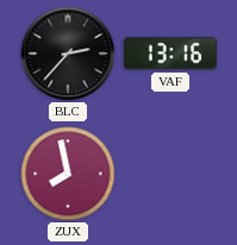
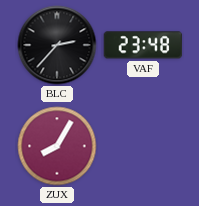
VAF: 13:16 -> 23:48 (143, 45)
ZUX: 7:58 -> 8:05 (57, 146)
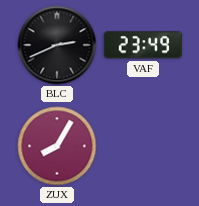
BLC: 2:37 -> 2:41 (57, 45)
VAF: 23:48 -> 23:49 (143, 45)
